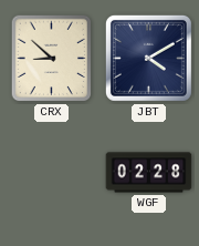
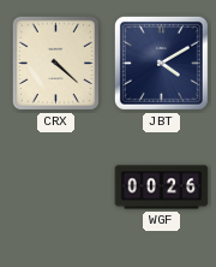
CRX: 8:52 -> 4:22 (56, 64)
WGF: 02:28 -> 00:26 (162, 188)
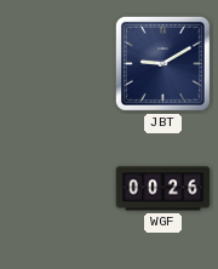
CRX: 4:22 -> none (56, 64)
JBT: 4:10 -> 9:10 (162, 63)
